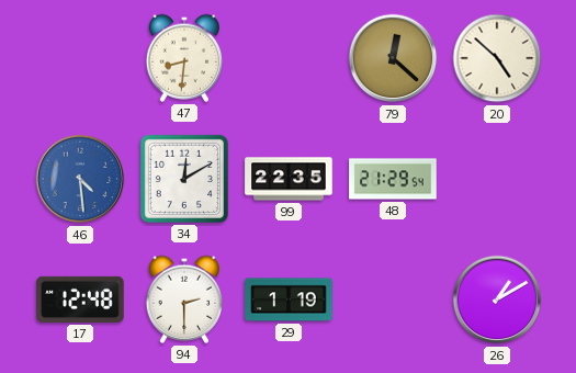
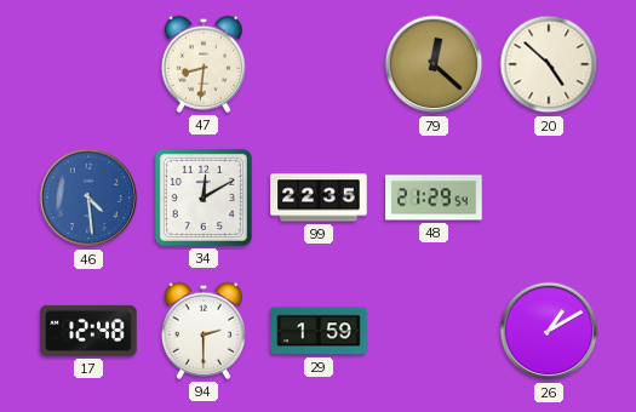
29: 1:19 -> 1:59 (319, 331)
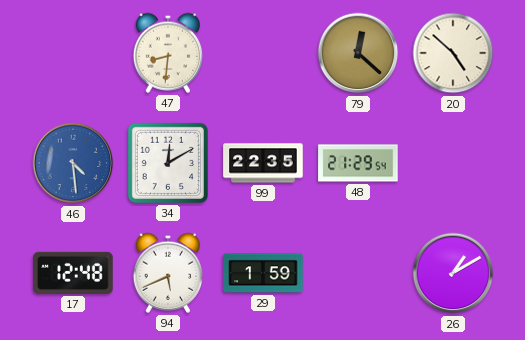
94: 2:30 -> 5:41 (167, 273)
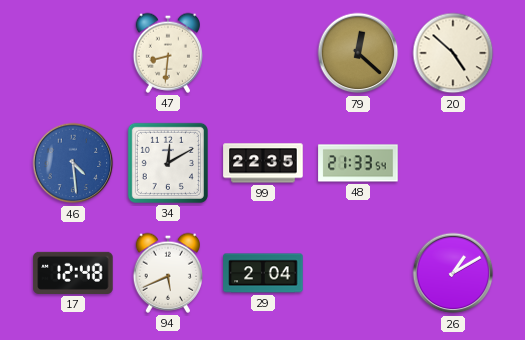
48: 21:29 -> 21:33 (358, 163)
29: 1:59 -> 2:04 (263, 273)
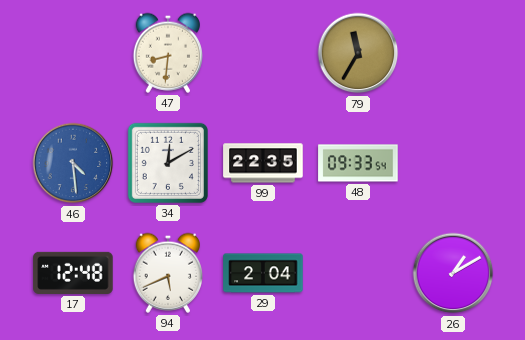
79: 12:22 -> 11:35 (358, 53)
20: 4:52 -> none (453, 53)
48: 21:33 -> 09:33 (358, 163)
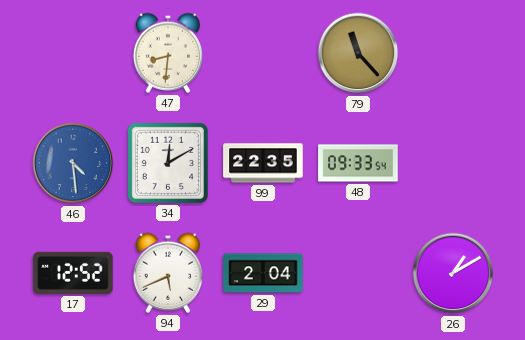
79: 11:35 -> 11:23 (358, 53)
17: 12:48 -> 12:52 (73, 273)
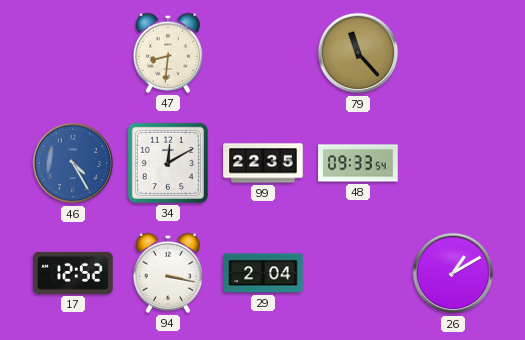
46: 4:29 -> 4:25 (73, 163)
94: 5:41 -> 3:17 (167, 273)
